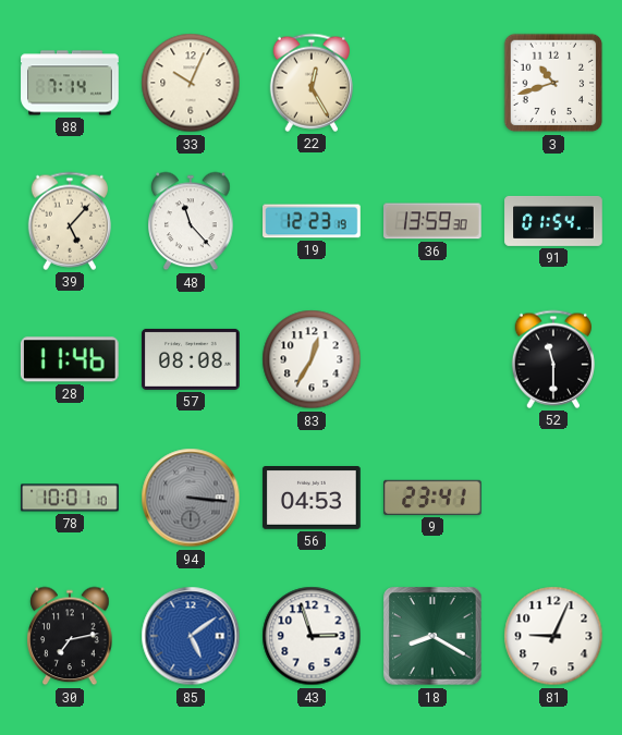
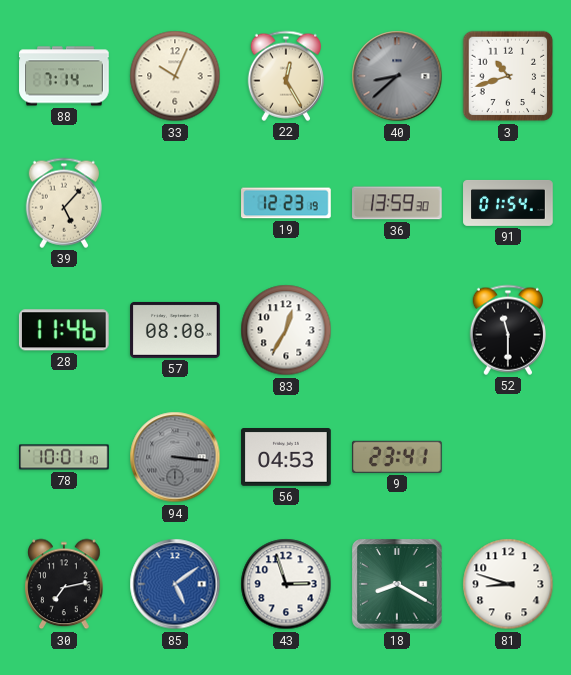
40: none -> 8:38 (397, 76)
48: 11:23 -> none (191, 221)
81: 9:04 -> 8:48 (508, 584)
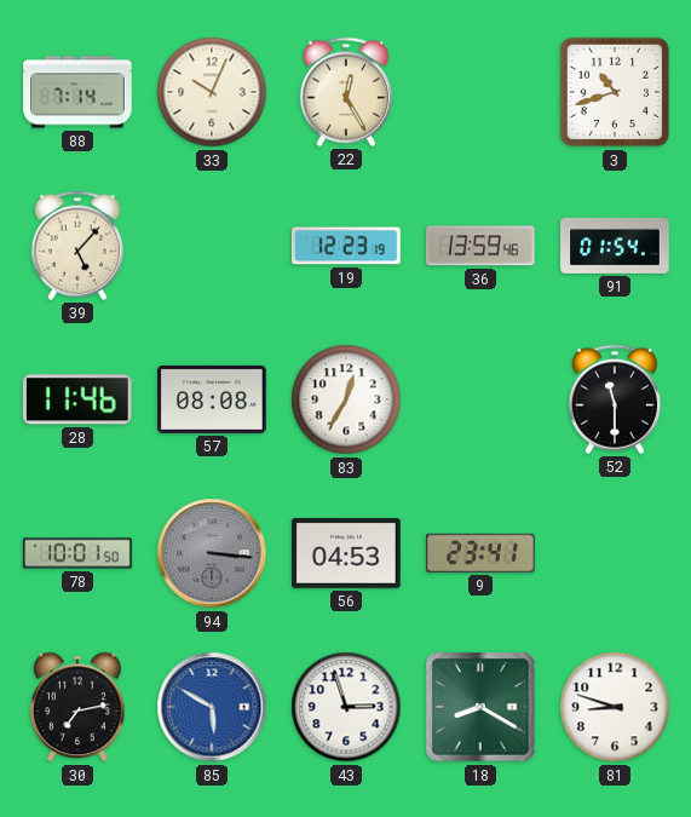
40: 8:38 -> none (397, 76)
36: 13:59:30 -> 13:59:46 (482, 246)
78: 10:01:10 -> 10:01:50 (77, 553)
85: 5:09 -> 5:50 (212, 707)
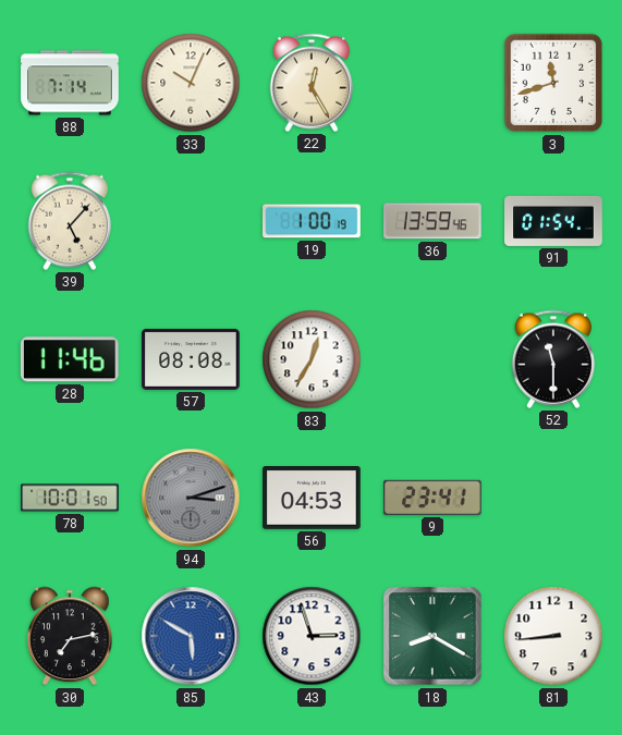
3: 10:42 -> 11:42 (553, 83)
19: 12:23 -> 1:00 (312, 221)
94: 3:16 -> 3:12 (191, 498)
81: 8:48 -> 8:44 (553, 636)
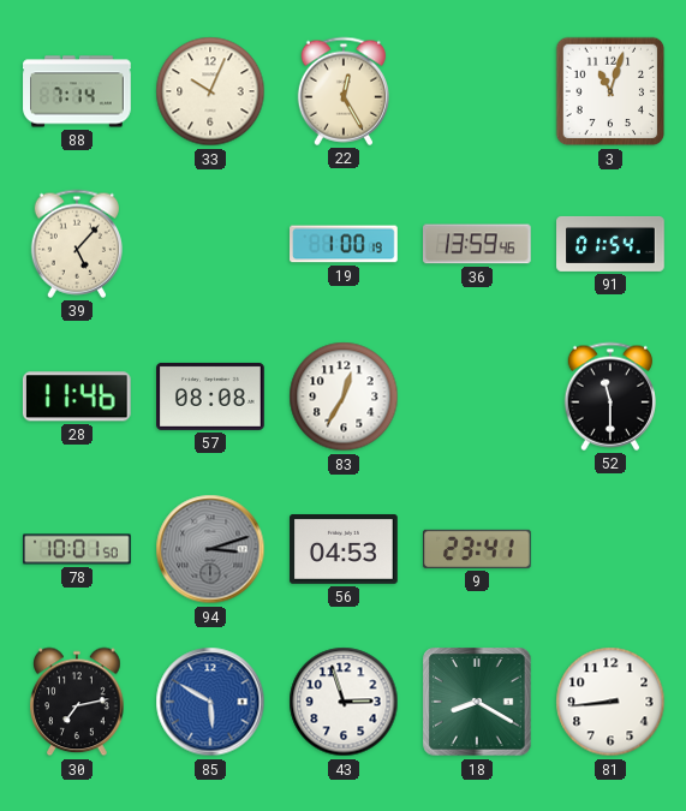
3: 11:42 -> 11:03 (610, 91)
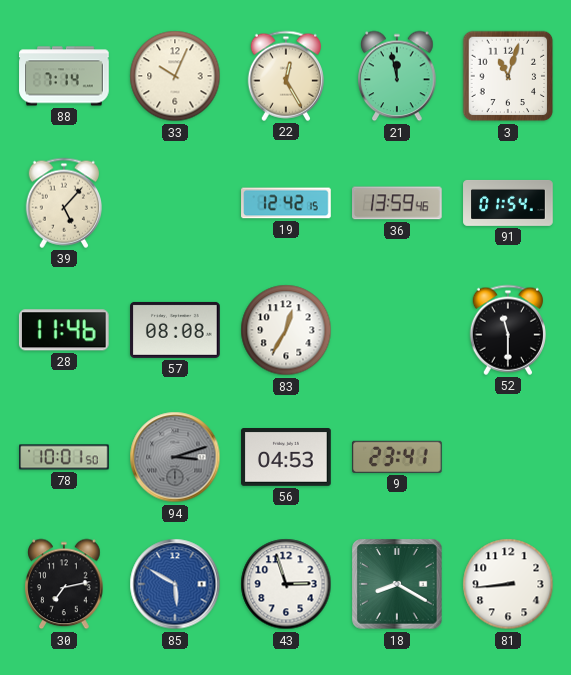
21: none -> 11:58 (397, 76)
19: 1:00 -> 12:42 (286, 203)
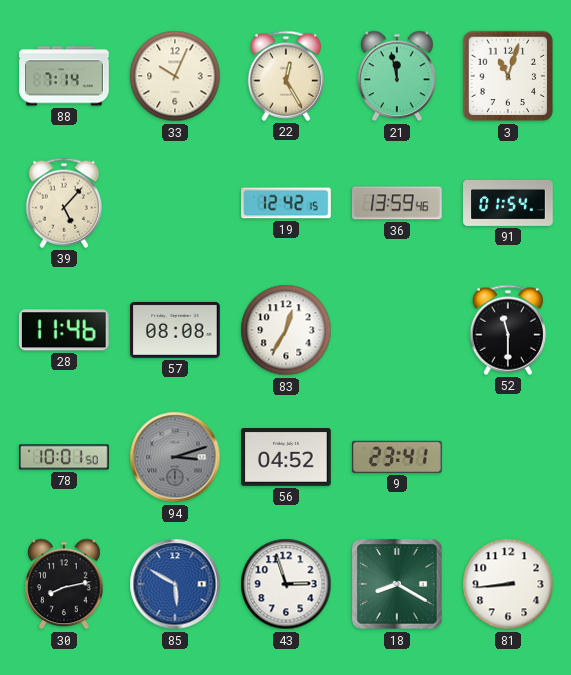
56: 04:53 -> 04:52 (286, 458)
30: 7:13 -> 8:13 (64, 584)
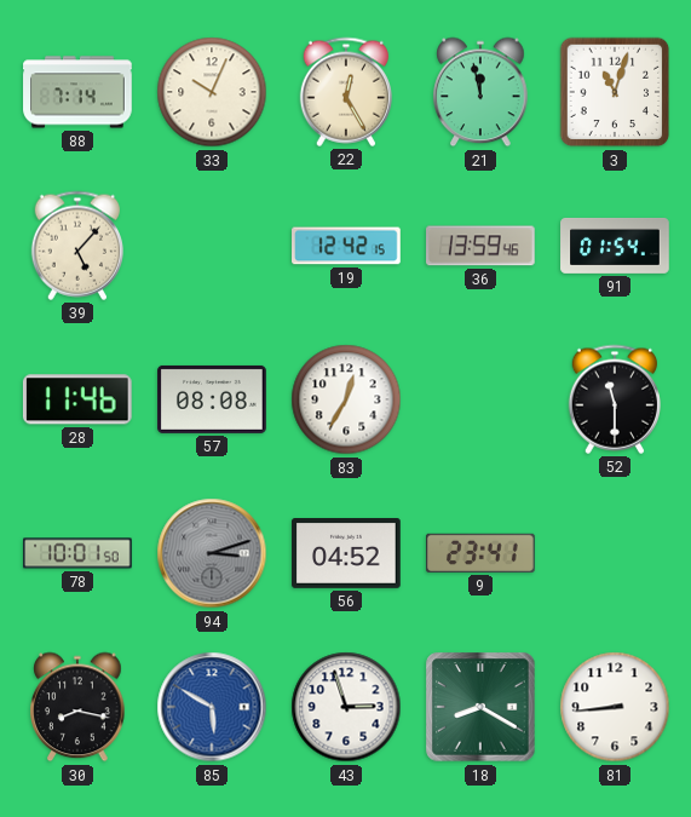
30: 8:13 -> 8:17 (77, 707)
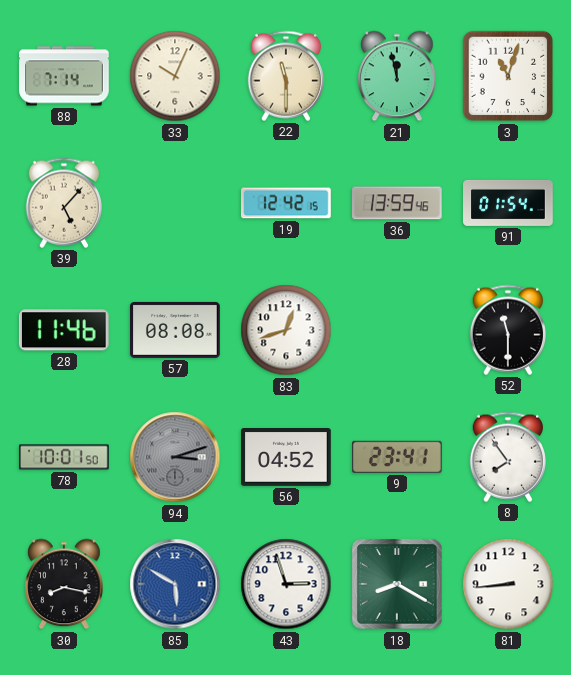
22: 12:25 -> 11:30 (285, 76)
83: 12:35 -> 12:42 (286, 330)
8: none -> 7:54 (507, 457)
